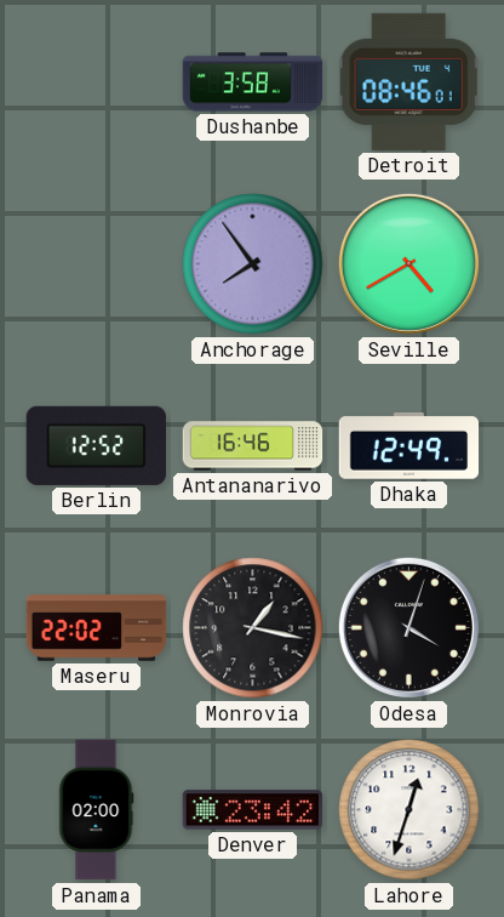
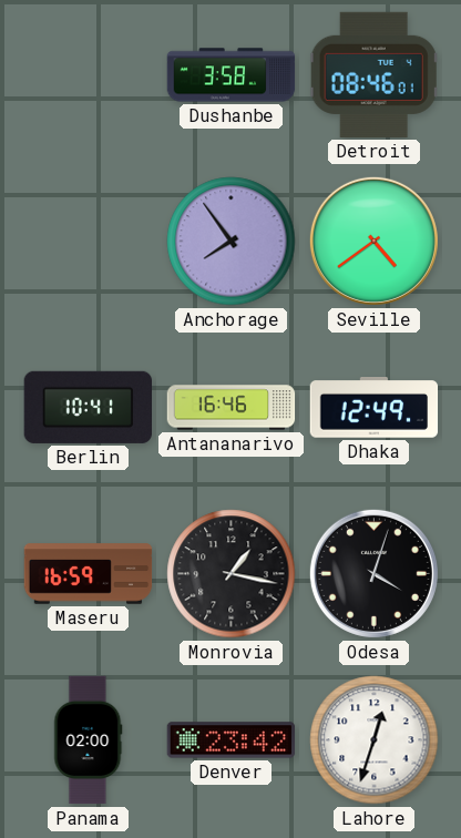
Seville: 4:40 -> 4:39 (373, 241)
Berlin: 12:52 -> 10:41 (88, 407)
Maseru: 22:02 -> 16:59 (89, 574)
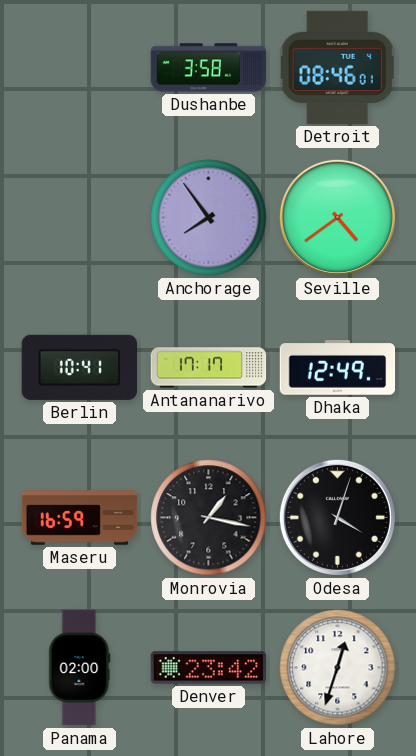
Antananarivo: 16:46 -> 17:17 (209, 368)
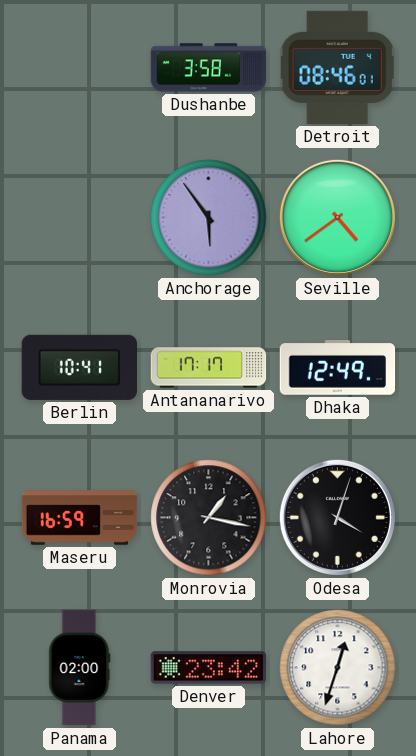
Anchorage: 7:54 -> 5:54 (209, 218)
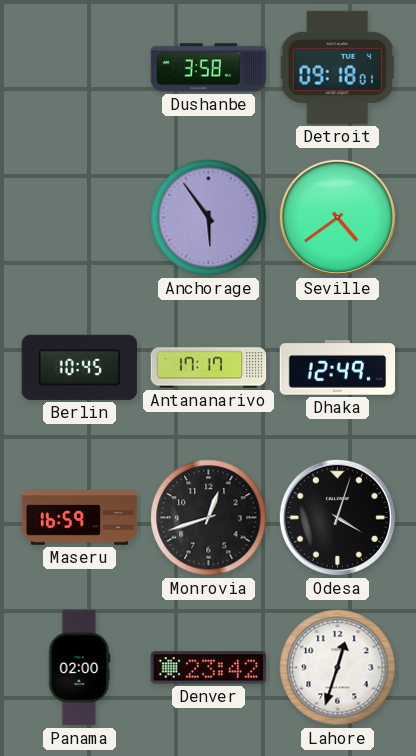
Detroit: 08:46 -> 09:18 (338, 67)
Berlin: 10:41 -> 10:45 (79, 367)
Monrovia: 1:17 -> 12:42 (209, 518)
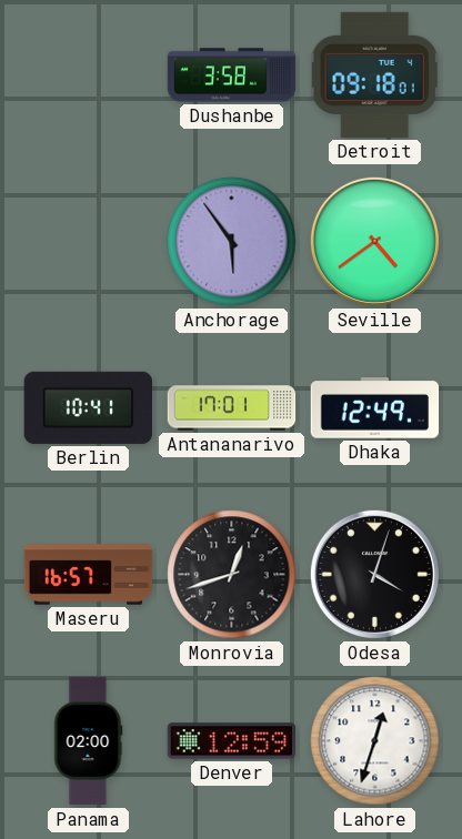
Berlin: 10:45 -> 10:41 (88, 407)
Antananarivo: 17:17 -> 17:01 (232, 408)
Maseru: 16:59 -> 16:57 (89, 575)
Denver: 23:42 -> 12:59 (232, 741)
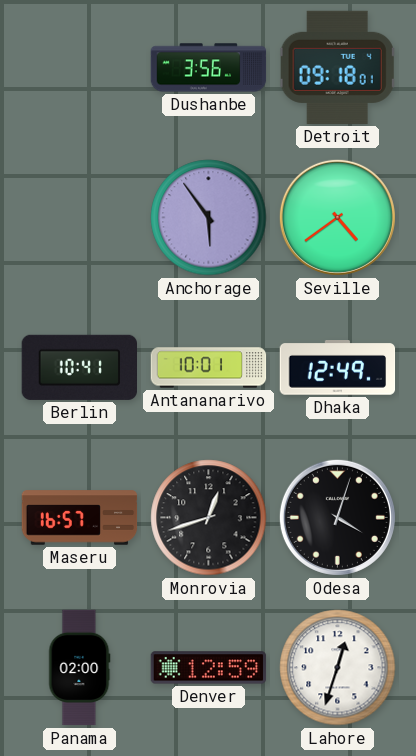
Dushanbe: 3:58 -> 3:56 (209, 68)
Antananarivo: 17:01 -> 10:01 (209, 368)
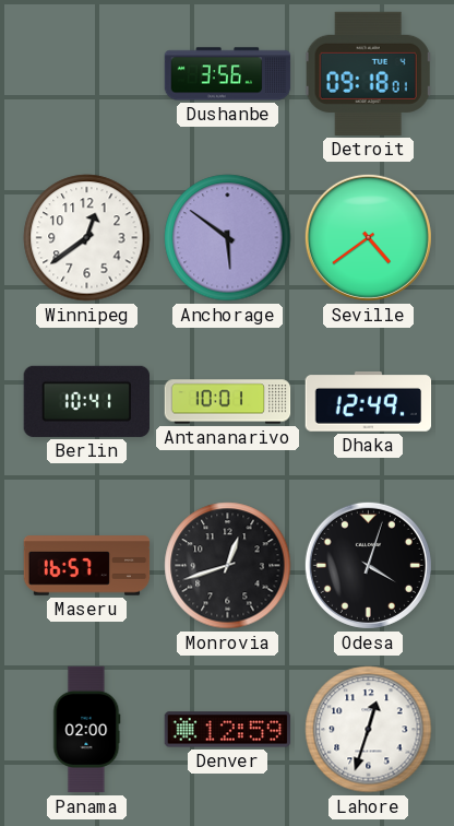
Winnipeg: none -> 12:39 (87, 238)
Anchorage: 5:54 -> 5:51 (228, 238)
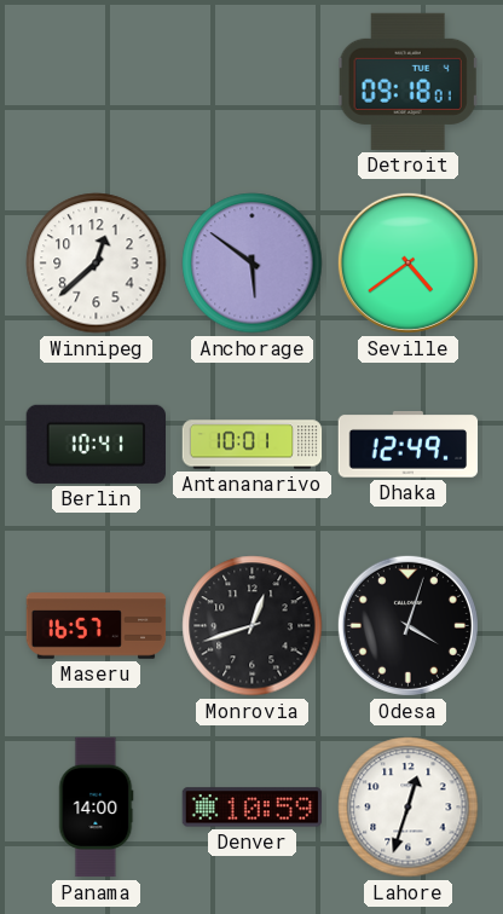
Dushanbe: 3:56 -> none (228, 74)
Winnipeg: 12:39 -> 12:38 (97, 264)
Panama: 02:00 -> 14:00 (97, 808)
Denver: 12:59 -> 10:59 (253, 808)
